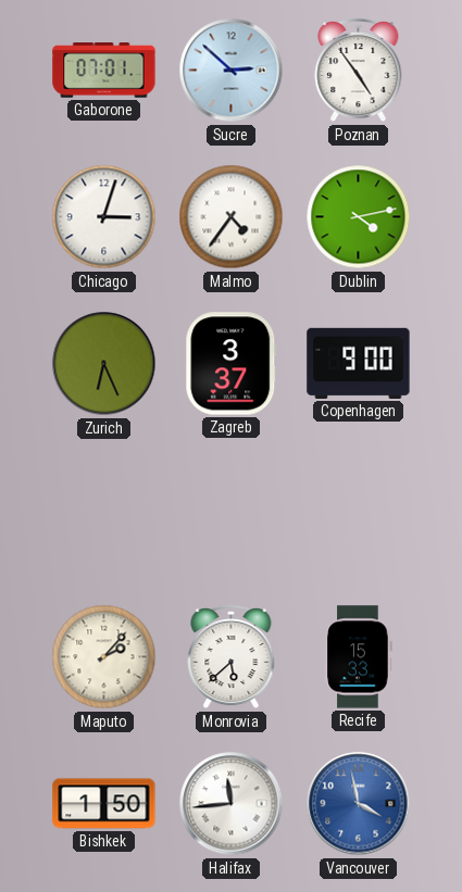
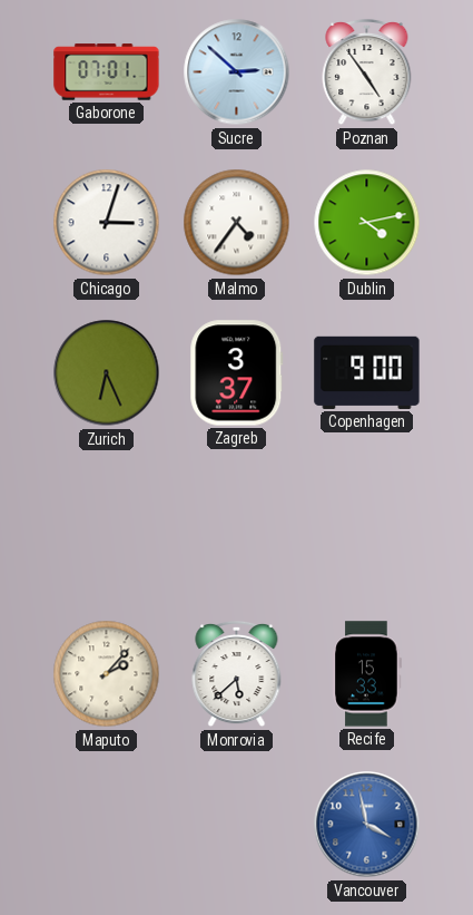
Bishkek: 1:50 -> none (104, 804)
Halifax: 11:44 -> none (232, 804)
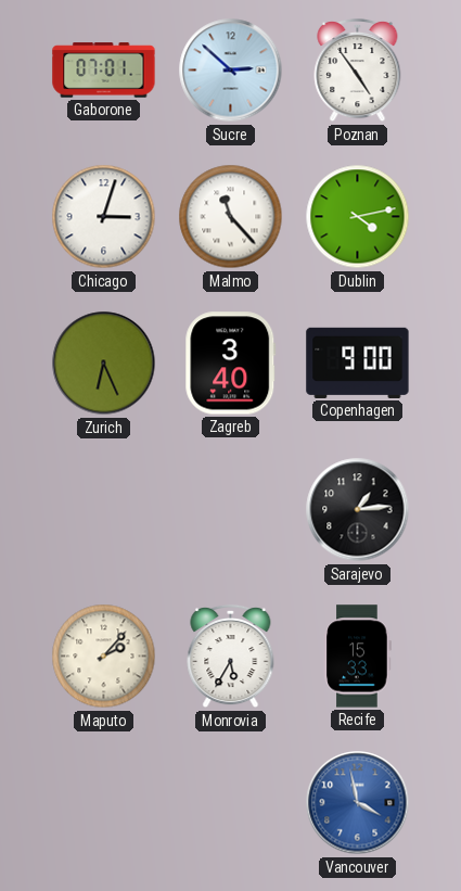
Malmo: 4:36 -> 11:23 (231, 217)
Zagreb: 3:37 -> 3:40 (231, 364)
Sarajevo: none -> 1:14 (358, 510)
Monrovia: 5:38 -> 5:35 (231, 657)
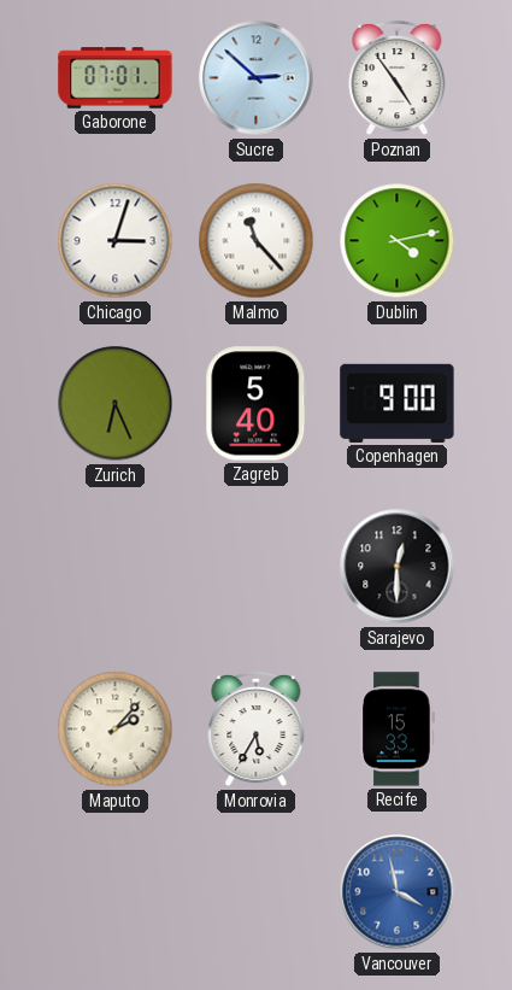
Zagreb: 3:40 -> 5:40 (257, 404)
Sarajevo: 1:14 -> 12:30 (398, 567)
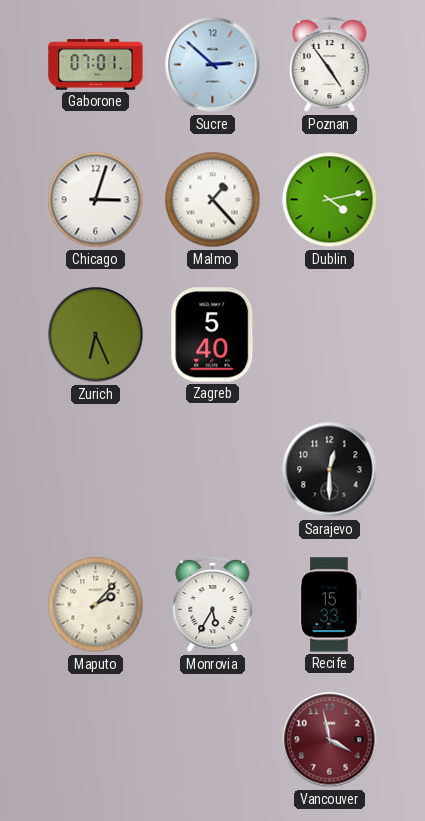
Malmo: 11:23 -> 1:23 (213, 200)
Copenhagen: 9:00 -> none (398, 403)
Vancouver dial: blue -> burgundy (330, 740)
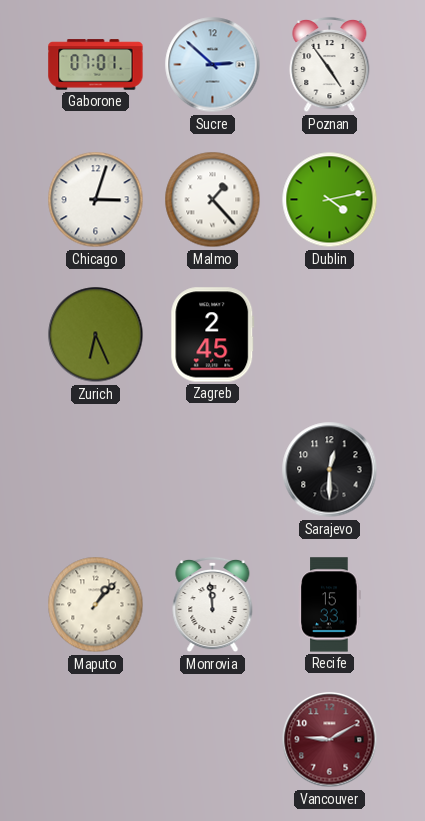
Zagreb: 5:40 -> 2:45 (213, 335)
Maputo: 2:07 -> 1:07 (96, 605)
Monrovia: 5:35 -> 11:59 (213, 605)
Vancouver: 3:58 -> 9:10 (330, 740)
